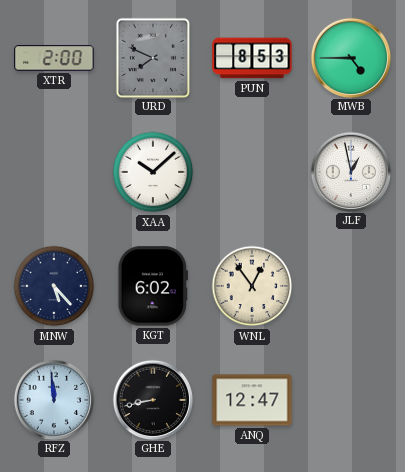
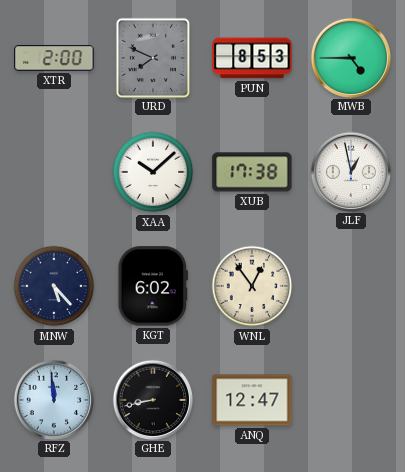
XUB: none -> 17:38 (252, 172)
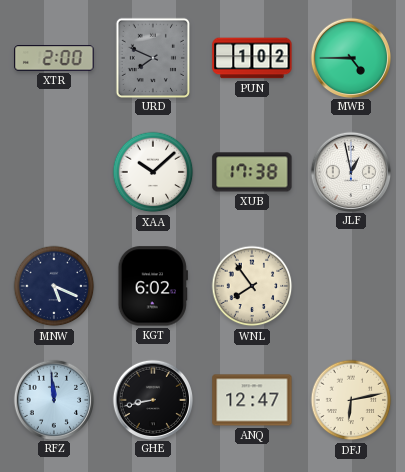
PUN: 8:53 -> 1:02 (252, 58)
MNW: 5:23 -> 5:19 (54, 286)
WNL: 12:54 -> 7:54 (252, 286)
DFJ: none -> 6:13 (351, 400)
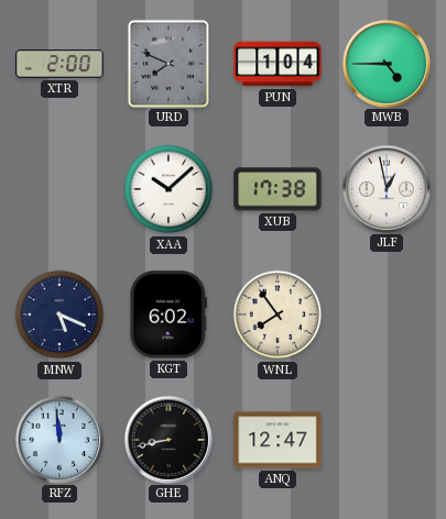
PUN: 1:02 -> 1:04 (278, 64)
DFJ: 6:13 -> none (351, 400)
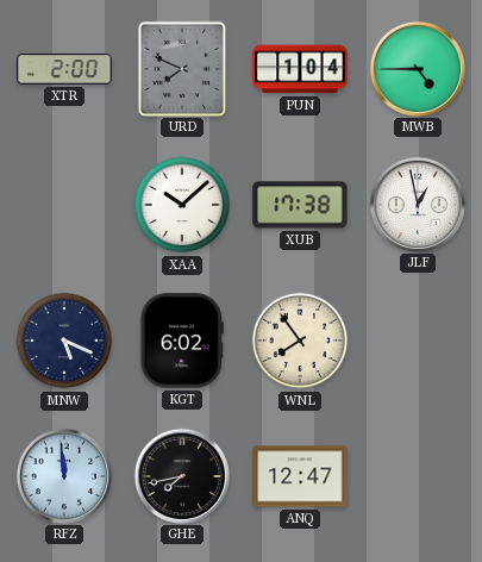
GHE: 8:43 -> 7:43 (181, 475)
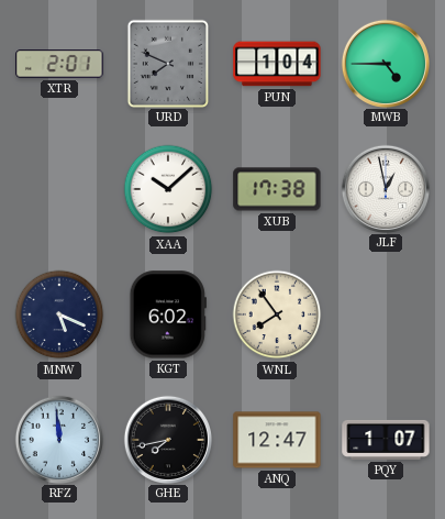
XTR: 2:00 -> 2:01 (59, 64)
PQY: none -> 1:07 (386, 440)
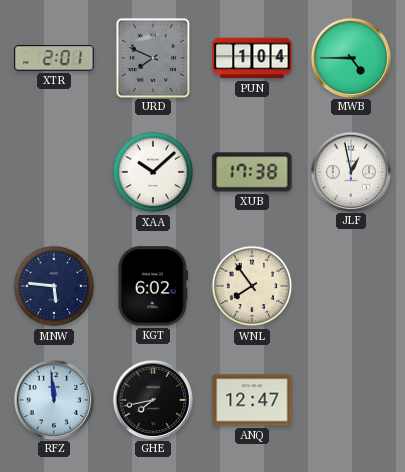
MNW: 5:19 -> 5:46 (54, 286)
PQY: 1:07 -> none (386, 440)
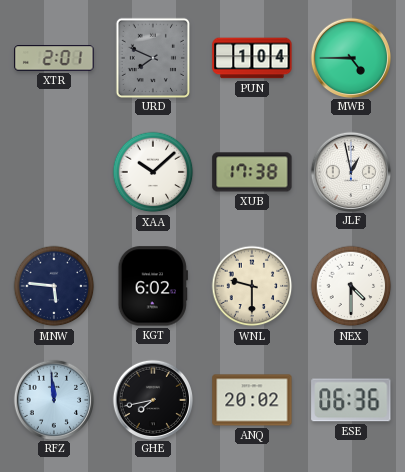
WNL: 7:54 -> 9:30 (252, 286)
NEX: none -> 4:30 (351, 286)
ANQ: 12:47 -> 20:02 (252, 400)
ESE: none -> 06:36 (351, 400)
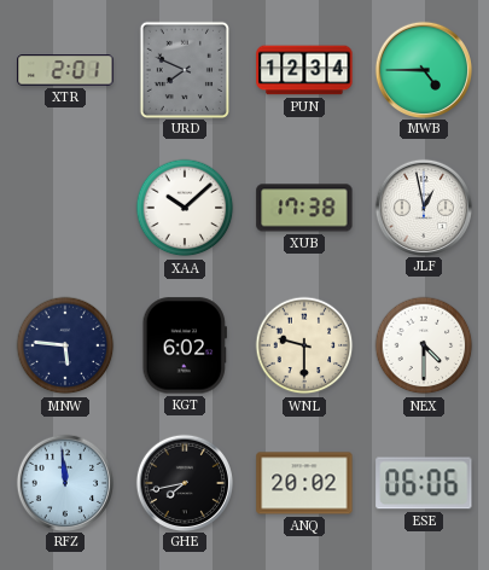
PUN: 1:04 -> 12:34 (304, 70)
ESE: 06:36 -> 06:06 (424, 483)
